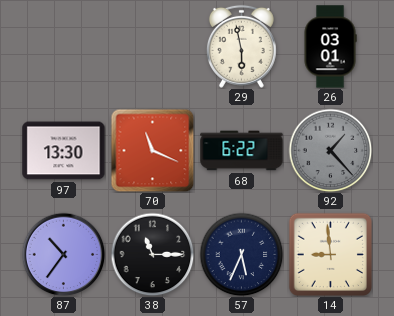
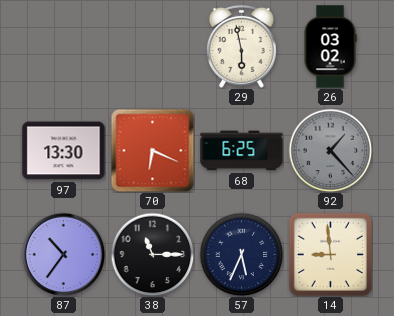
26: 03:01 -> 03:02 (330, 47)
70: 11:19 -> 6:19 (152, 150)
68: 6:22 -> 6:25 (242, 151)
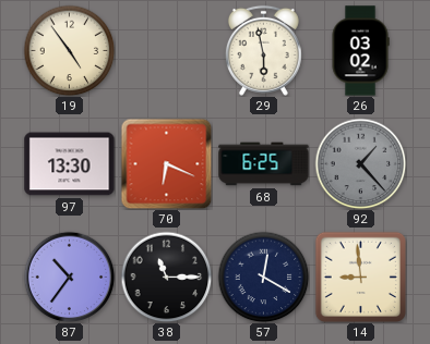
19: none -> 4:54 (69, 50)
57: 5:34 -> 12:20 (263, 277)
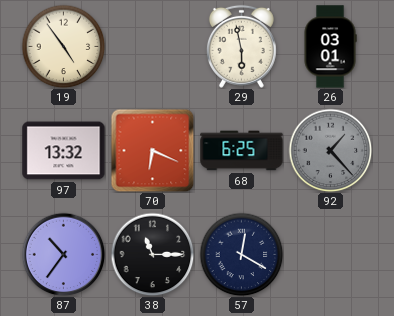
26: 03:02 -> 03:01 (330, 47)
97: 13:30 -> 13:32 (64, 151)
14: 8:59 -> none (360, 277)
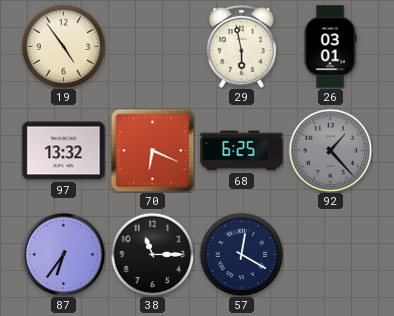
87: 10:36 -> 6:36 (63, 254)
